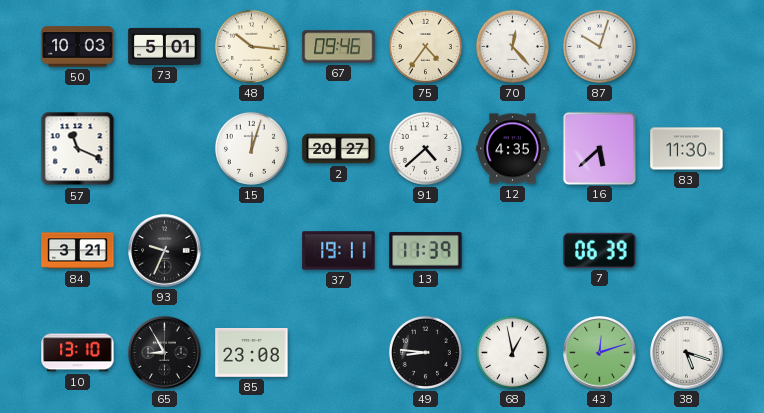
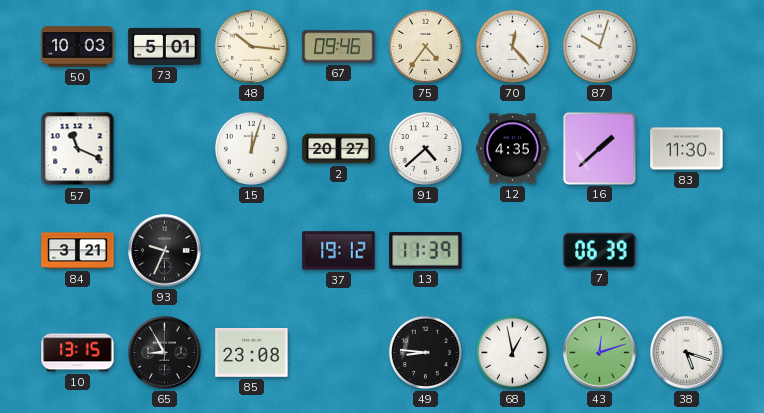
16: 5:38 -> 1:38 (599, 148)
37: 19:11 -> 19:12 (339, 251)
10: 13:10 -> 13:15 (78, 353)
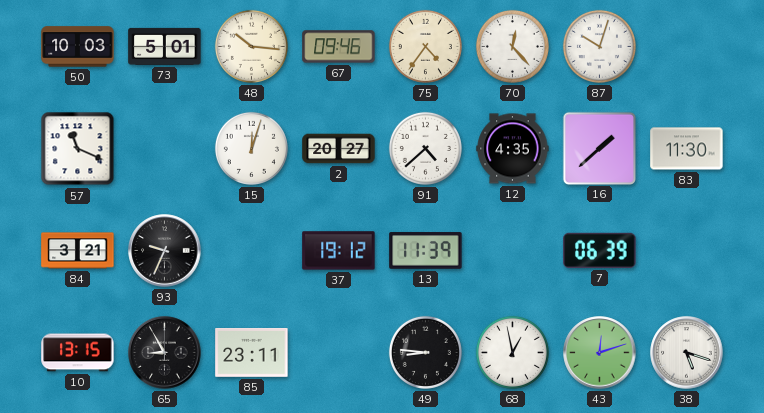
85: 23:08 -> 23:11 (252, 353)
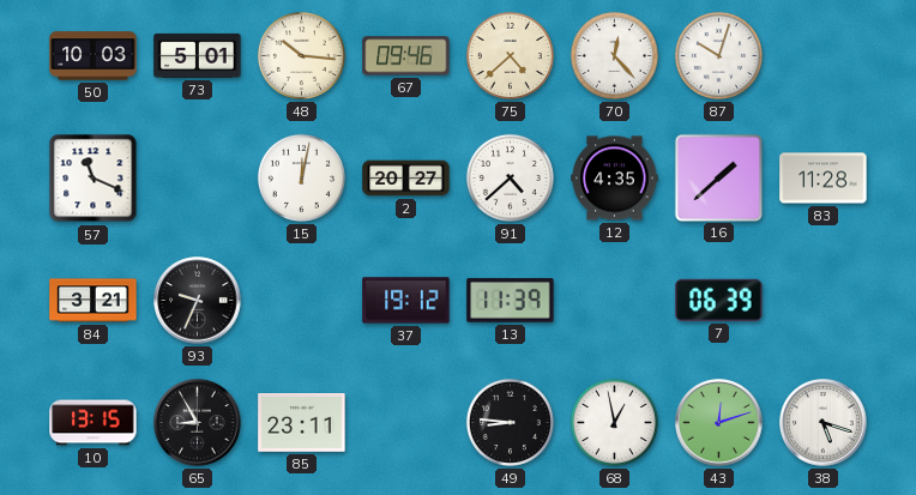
75: 4:36 -> 4:38 (510, 55)
15: 12:03 -> 12:02 (301, 177)
83: 11:30 -> 11:28 (824, 179)
